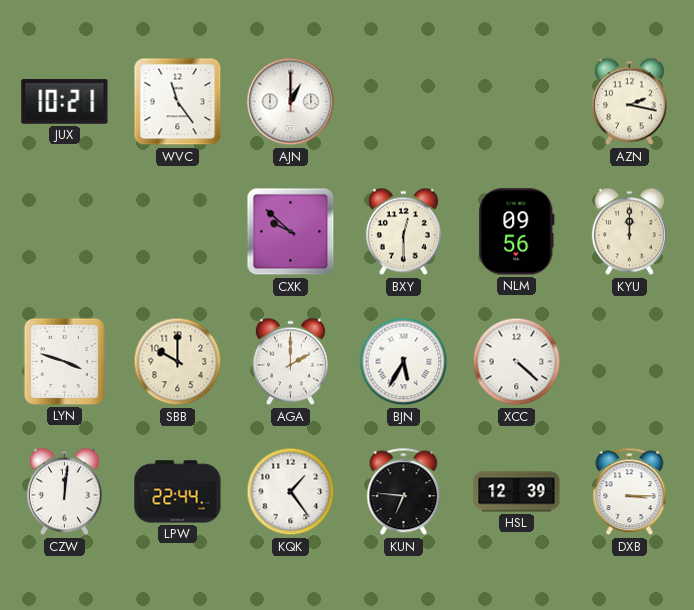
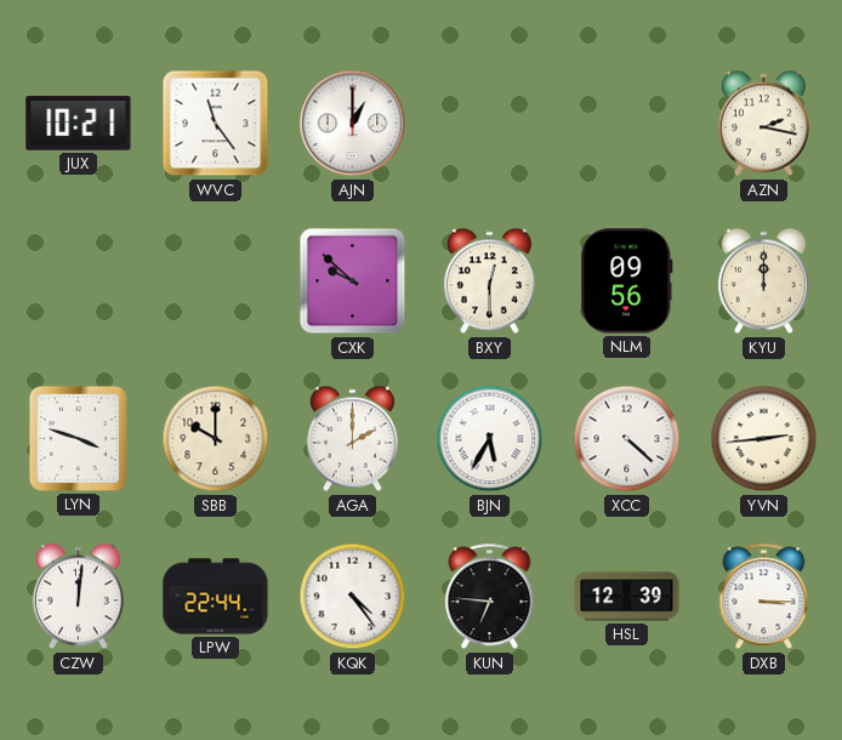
YVN: none -> 2:44 (764, 439)
KQK: 1:24 -> 4:24 (353, 597)
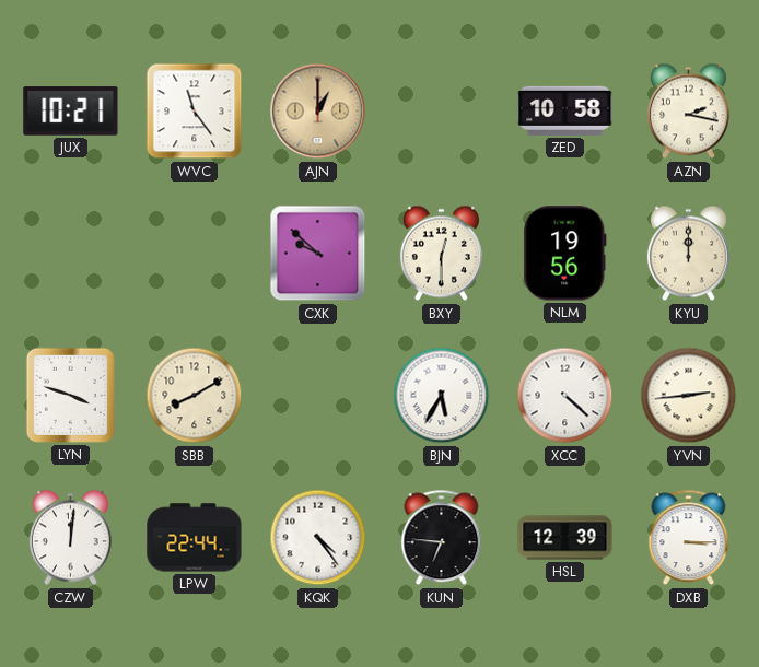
AJN dial: white -> champagne (318, 112)
ZED: none -> 10:58 (565, 110)
NLM: 09:56 -> 19:56 (565, 254)
SBB: 10:00 -> 8:10 (195, 396)
AGA: 2:00 -> none (352, 439)
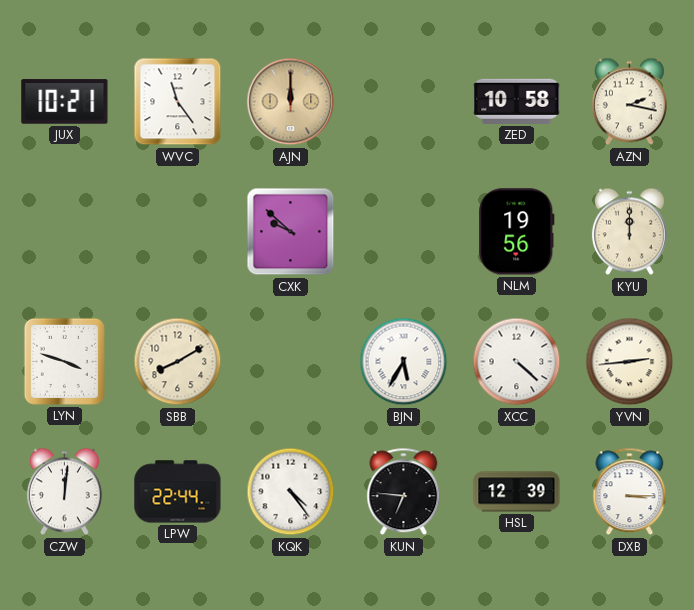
AJN: 1:00 -> 12:00 (291, 102)
BXY: 12:30 -> none (441, 254)
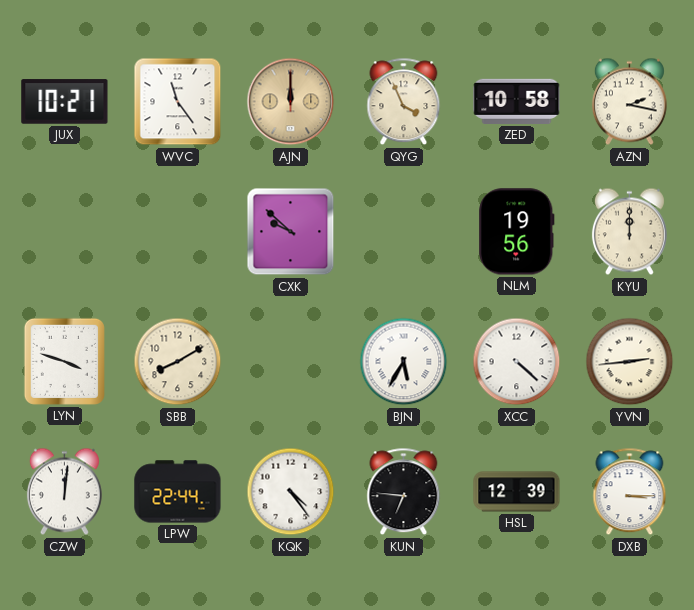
QYG: none -> 3:56 (404, 102)
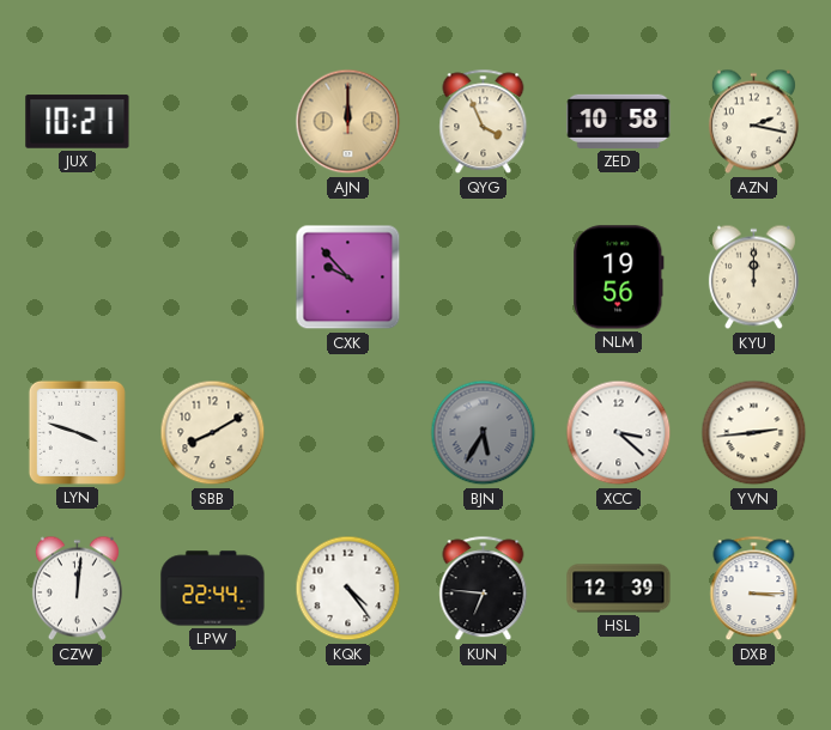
WVC: 11:24 -> none (178, 102)
CXK: 9:52 -> 9:53 (348, 278)
BJN dial: white -> grey (484, 433)
XCC: 4:22 -> 3:22 (619, 433)
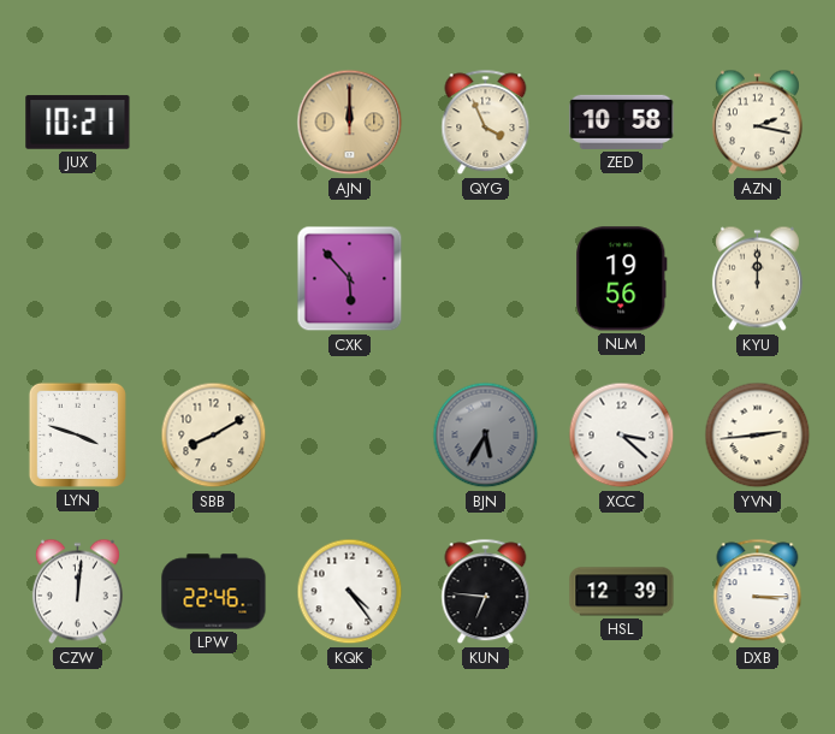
CXK: 9:53 -> 5:53 (350, 279)
LPW: 22:44 -> 22:46 (214, 592)
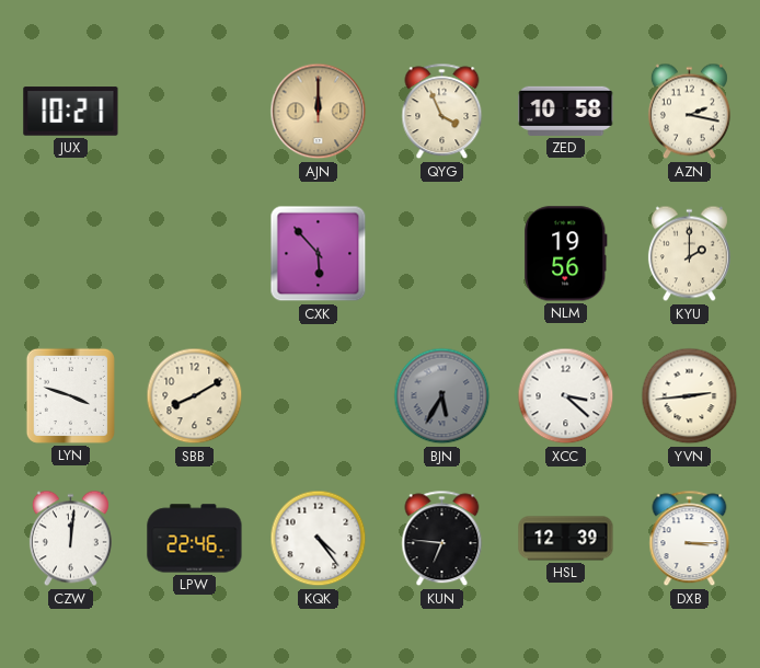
KYU: 12:00 -> 2:00 (689, 254)
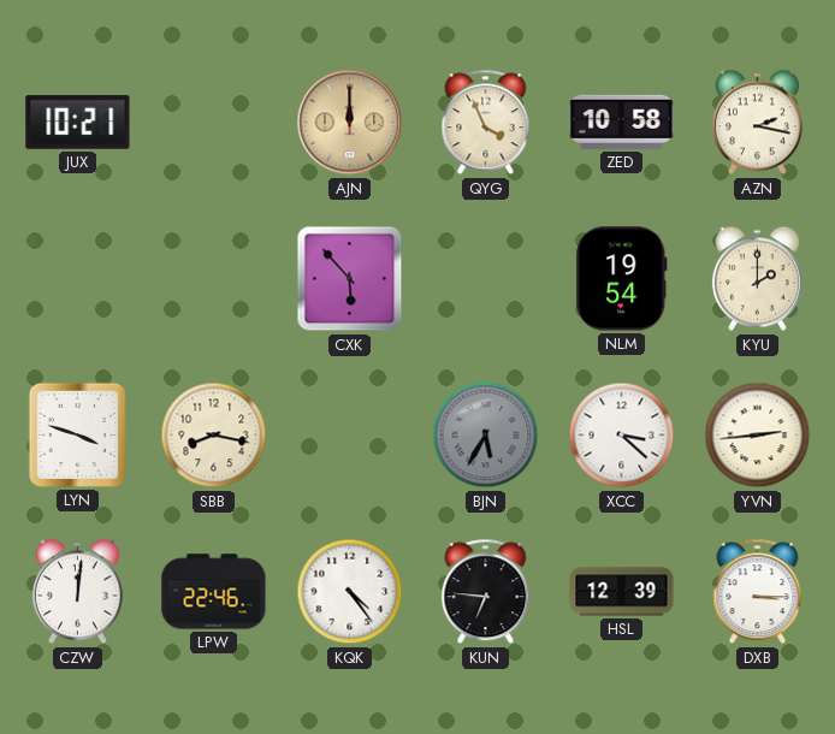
NLM: 19:56 -> 19:54 (622, 279)
SBB: 8:10 -> 8:17 (214, 436)
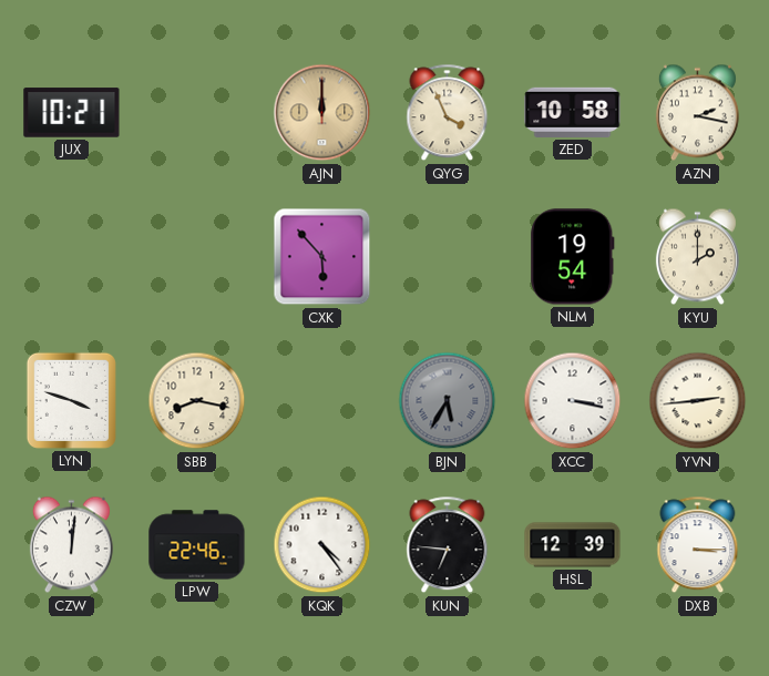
XCC: 3:22 -> 3:17 (573, 401)
